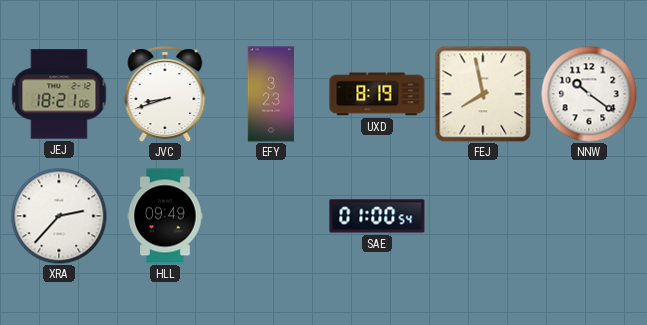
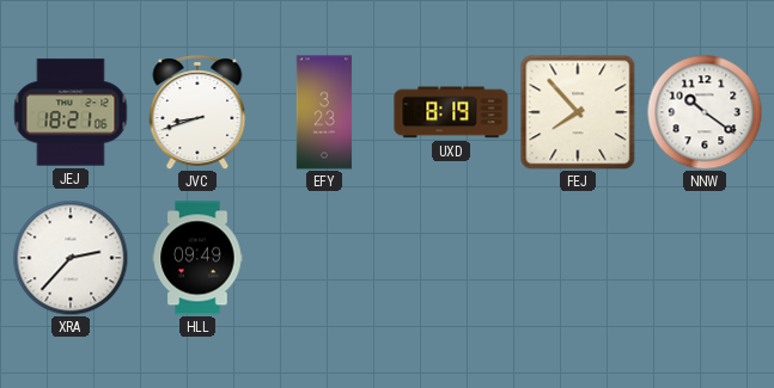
FEJ: 7:58 -> 7:53 (578, 112)
SAE: 01:00 -> none (377, 216)
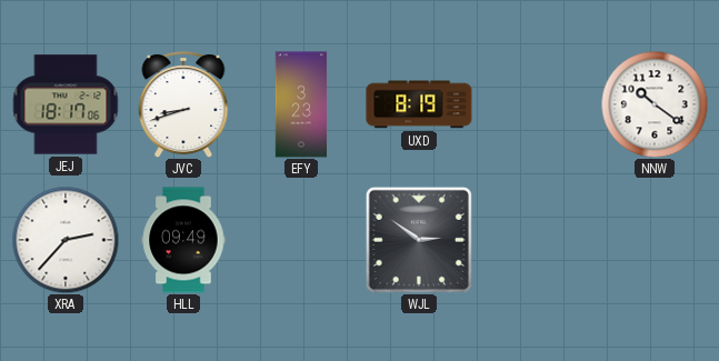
JEJ: 18:21 -> 18:17 (66, 104)
FEJ: 7:53 -> none (578, 112)
WJL: none -> 2:51 (419, 240)
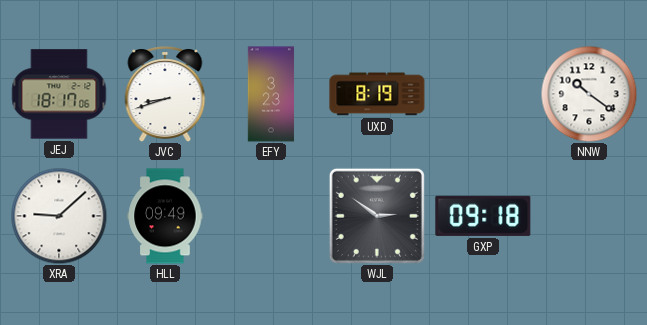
XRA: 2:37 -> 9:08 (59, 216)
GXP: none -> 09:18 (483, 216)
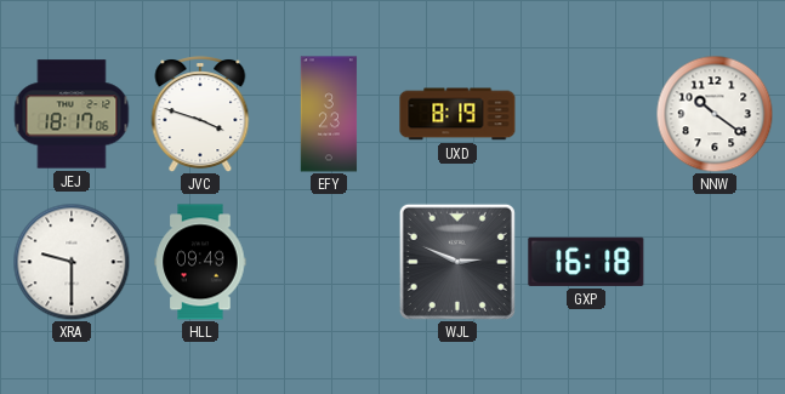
JVC: 8:42 -> 3:48 (200, 115)
XRA: 9:08 -> 9:30 (72, 262)
WJL: 2:51 -> 2:49 (457, 262)
GXP: 09:18 -> 16:18 (586, 262)
